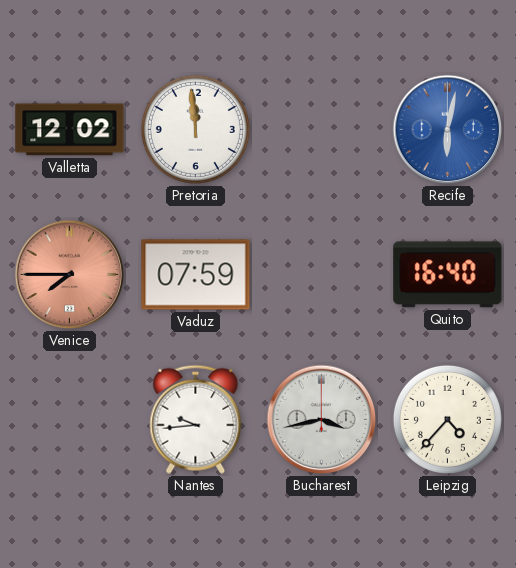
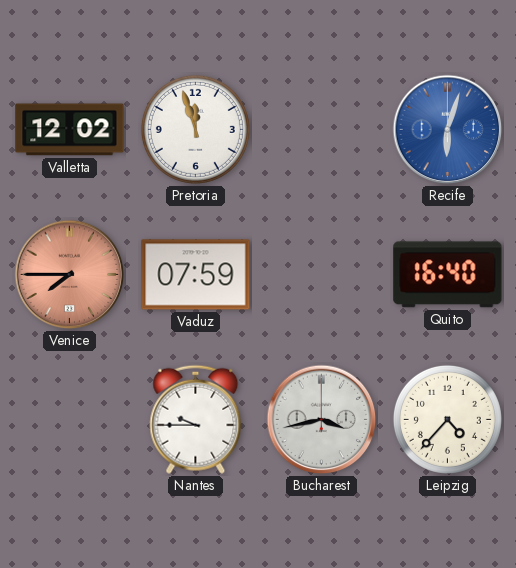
Pretoria: 11:59 -> 11:57 (195, 129)
Recife: 6:02 -> 6:03 (448, 130)
Nantes: 9:44 -> 9:45 (196, 419)
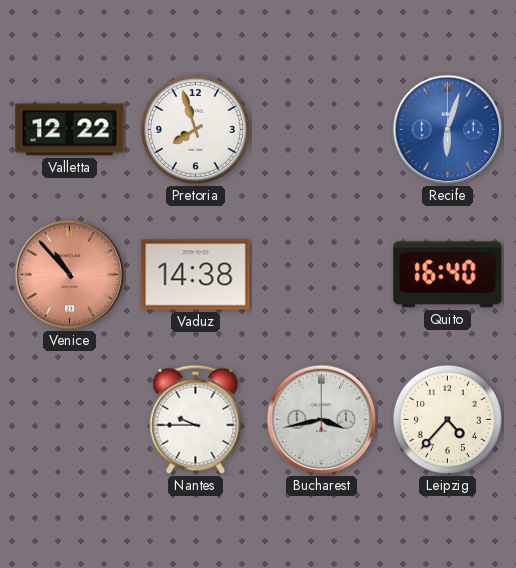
Valletta: 12:02 -> 12:22 (70, 130)
Pretoria: 11:57 -> 7:57 (195, 129)
Venice: 7:45 -> 10:53 (70, 275)
Vaduz: 07:59 -> 14:38 (196, 275)
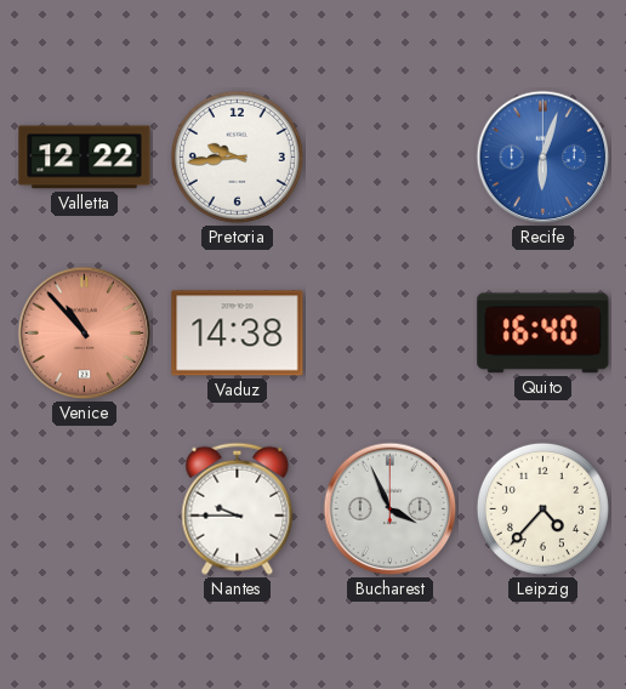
Pretoria: 7:57 -> 9:44 (237, 156)
Bucharest: 3:43 -> 3:56 (391, 509)
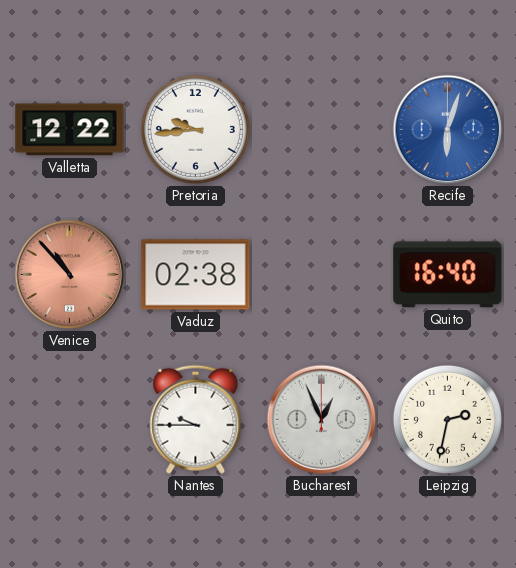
Vaduz: 14:38 -> 02:38 (196, 275)
Bucharest: 3:56 -> 12:56 (322, 420)
Leipzig: 4:37 -> 2:32 (447, 419)
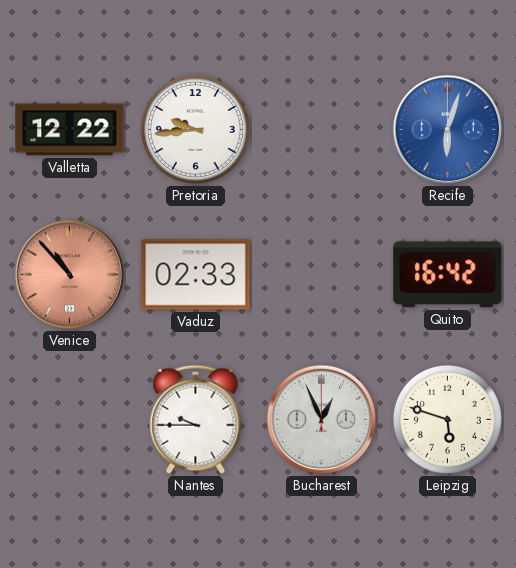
Vaduz: 02:38 -> 02:33 (196, 275)
Quito: 16:40 -> 16:42 (448, 275)
Leipzig: 2:32 -> 5:48 (447, 419)
